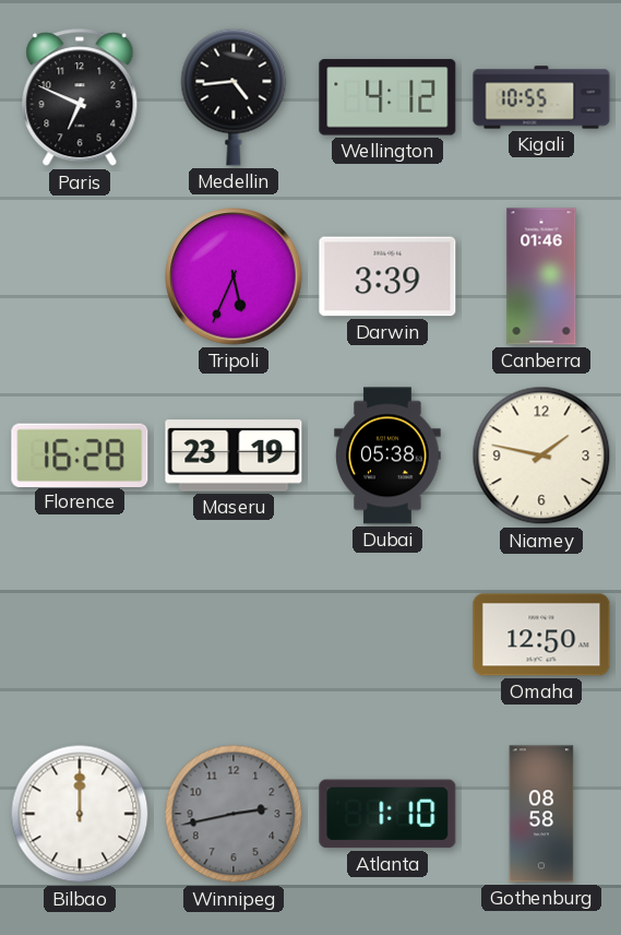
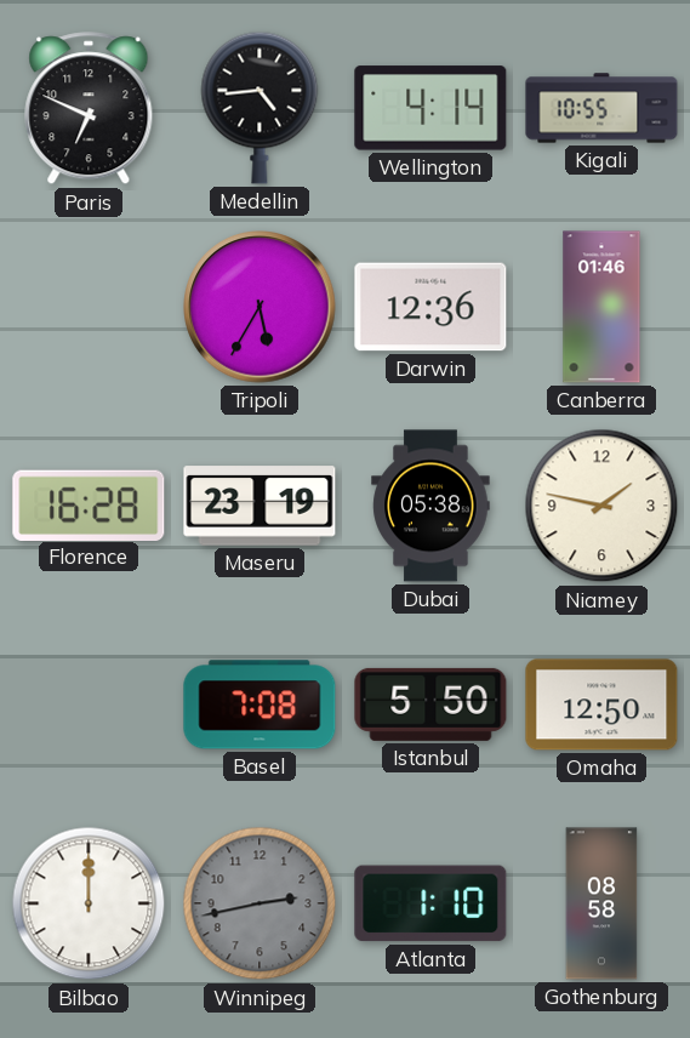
Wellington: 4:12 -> 4:14 (430, 108)
Tripoli: 5:34 -> 5:35 (260, 307)
Darwin: 3:39 -> 12:36 (430, 307)
Basel: none -> 7:08 (260, 705)
Istanbul: none -> 5:50 (430, 705)
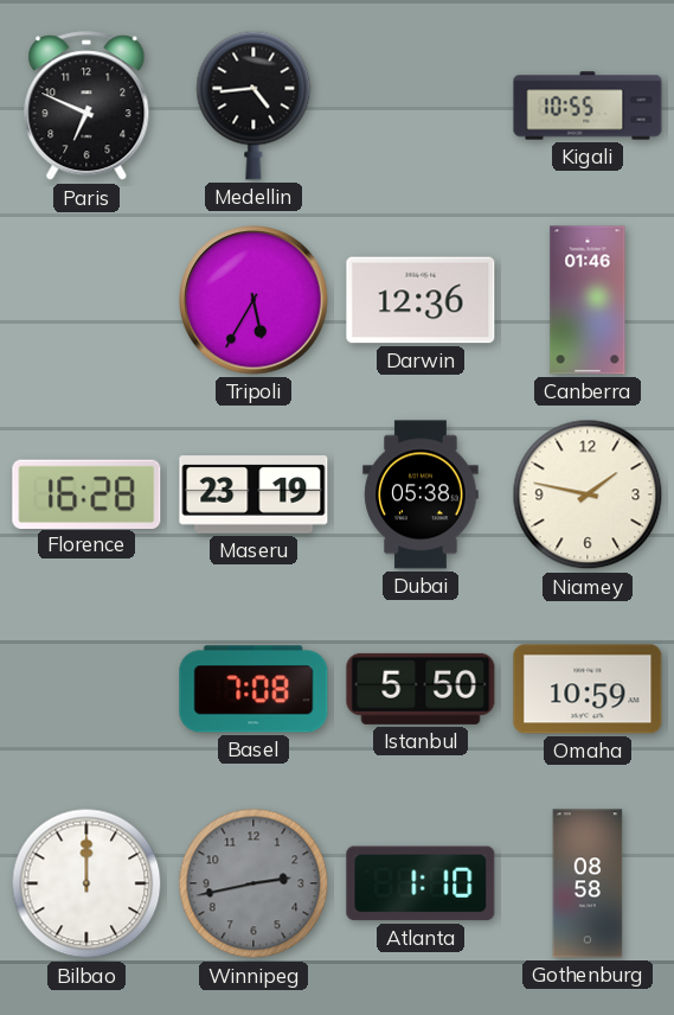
Wellington: 4:14 -> none (430, 108)
Omaha: 12:50 -> 10:59 (588, 689)
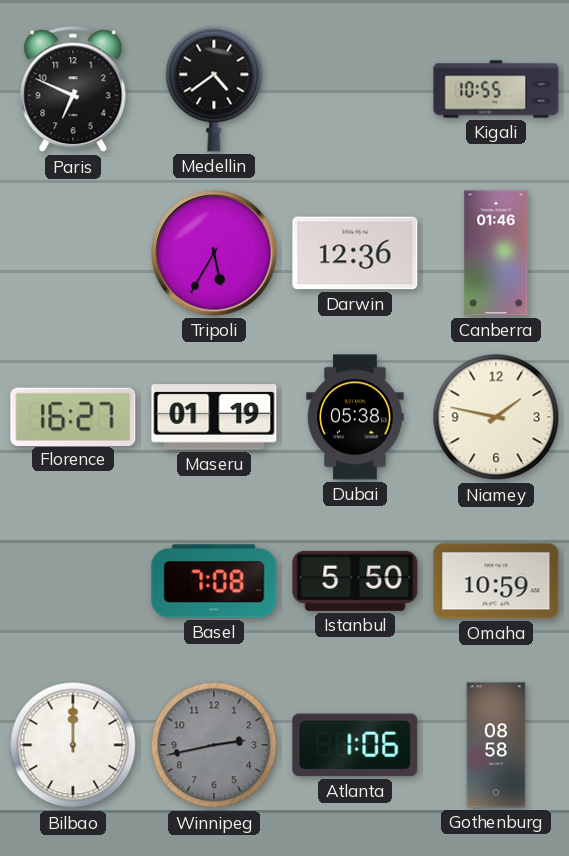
Medellin: 4:44 -> 4:39 (214, 89)
Florence: 16:28 -> 16:27 (73, 416)
Maseru: 23:19 -> 01:19 (214, 417)
Atlanta: 1:10 -> 1:06 (355, 745)
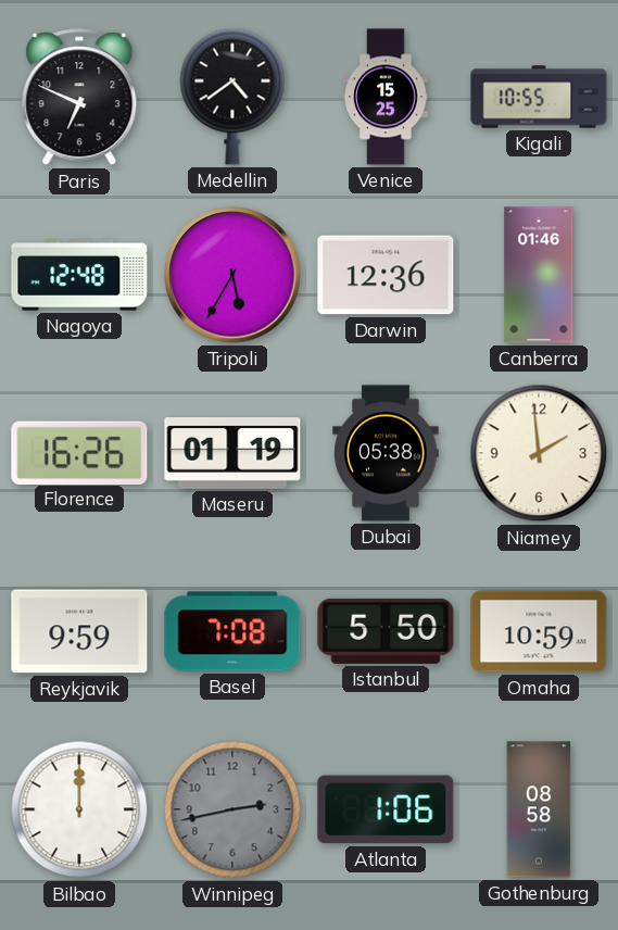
Venice: none -> 15:25 (386, 97)
Nagoya: none -> 12:48 (79, 275)
Florence: 16:27 -> 16:26 (79, 452)
Niamey: 1:47 -> 1:59 (539, 453)
Reykjavik: none -> 9:59 (79, 631)
